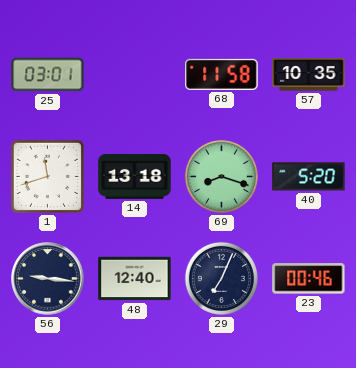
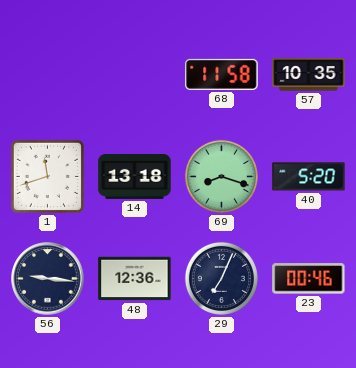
25: 03:01 -> none (48, 75)
48: 12:40 -> 12:36 (135, 279)
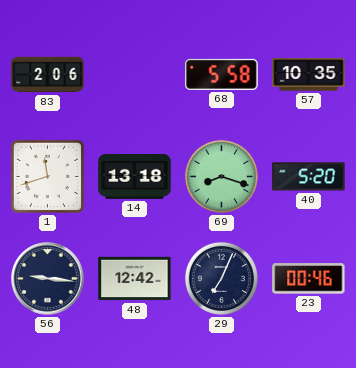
83: none -> 2:06 (48, 75)
68: 11:58 -> 5:58 (222, 74)
48: 12:36 -> 12:42 (135, 279)
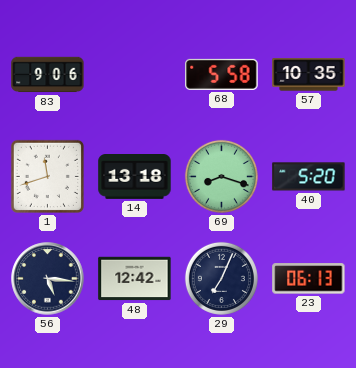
83: 2:06 -> 9:06 (48, 75)
56: 9:16 -> 5:16 (48, 279)
23: 00:46 -> 06:13 (309, 279)
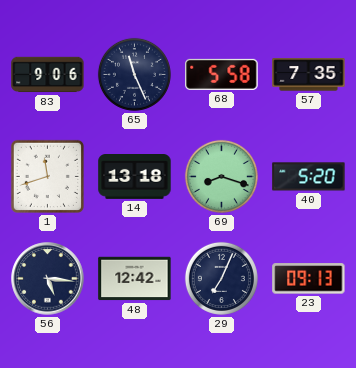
65: none -> 11:26 (134, 74)
57: 10:35 -> 7:35 (309, 75)
23: 06:13 -> 09:13 (309, 279)
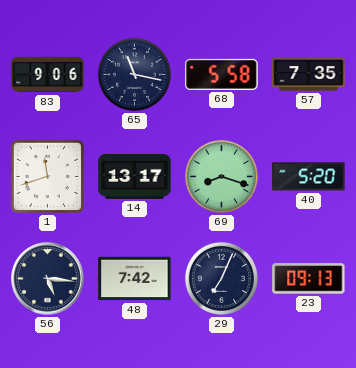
65: 11:26 -> 11:17 (134, 74)
14: 13:18 -> 13:17 (135, 177)
48: 12:42 -> 7:42 (135, 279)
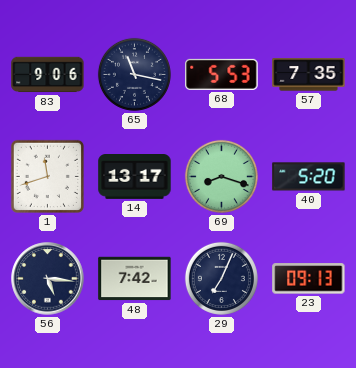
68: 5:58 -> 5:53 (222, 74)
